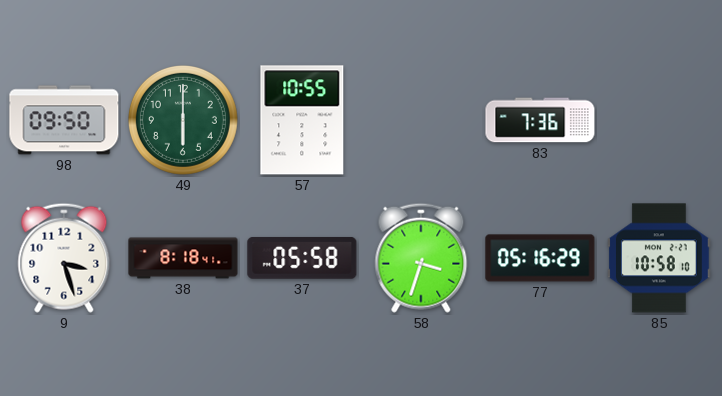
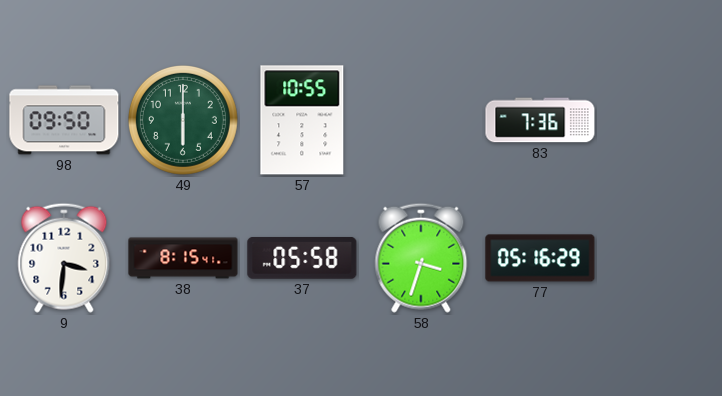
9: 3:27 -> 3:31 (64, 258)
38: 8:18 -> 8:15 (183, 258)
85: 10:58 -> none (659, 258)
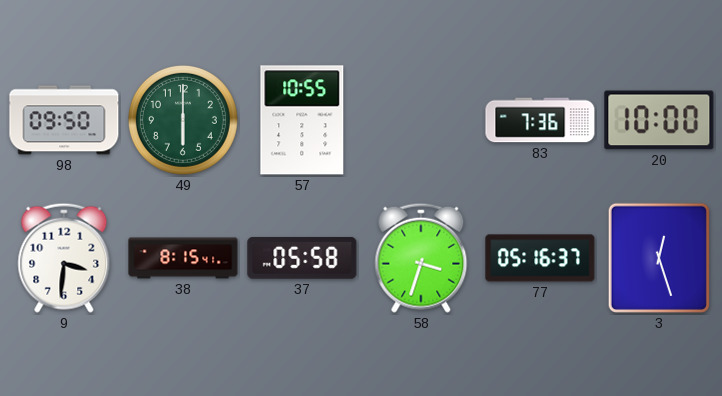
20: none -> 10:00 (659, 120)
77: 05:16:29 -> 05:16:37 (540, 258)
3: none -> 12:27 (659, 258)
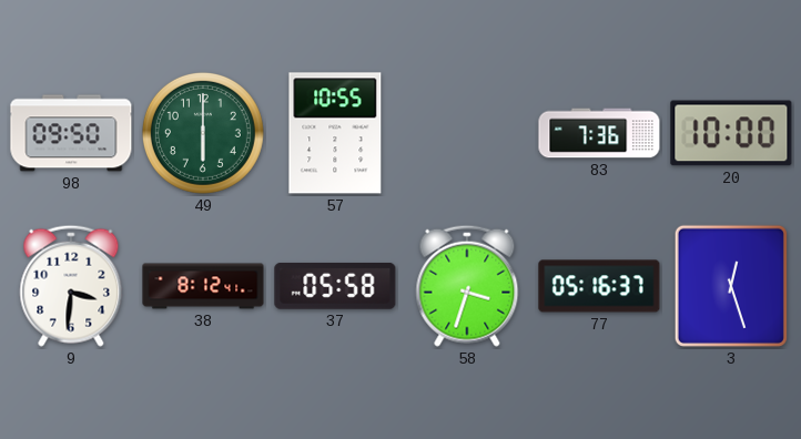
38: 8:15 -> 8:12 (203, 286)
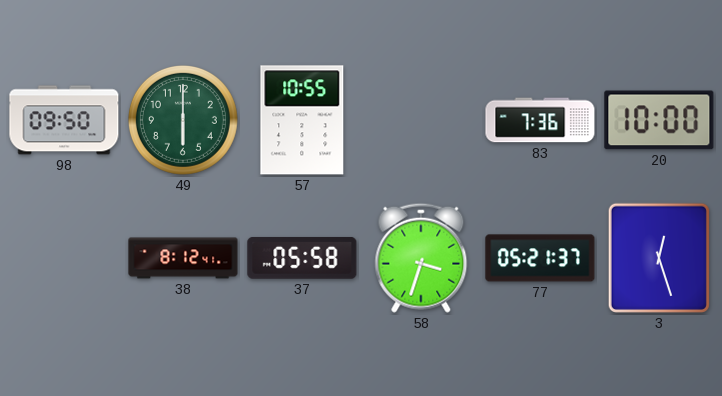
9: 3:31 -> none (71, 286)
77: 05:16 -> 05:21 (540, 258)
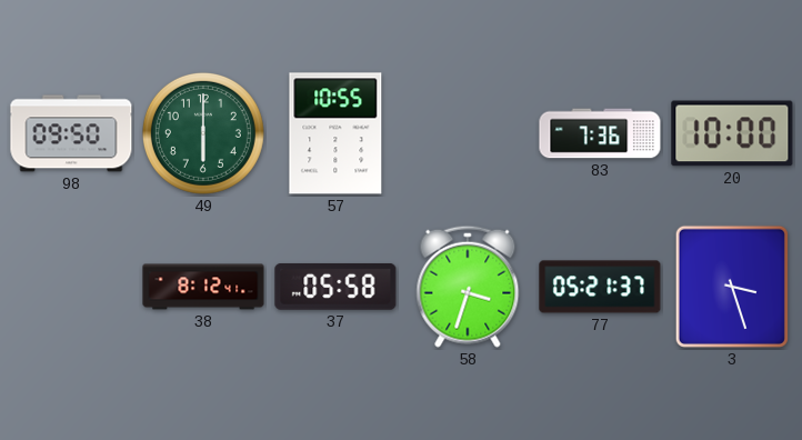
3: 12:27 -> 3:27 (732, 287)
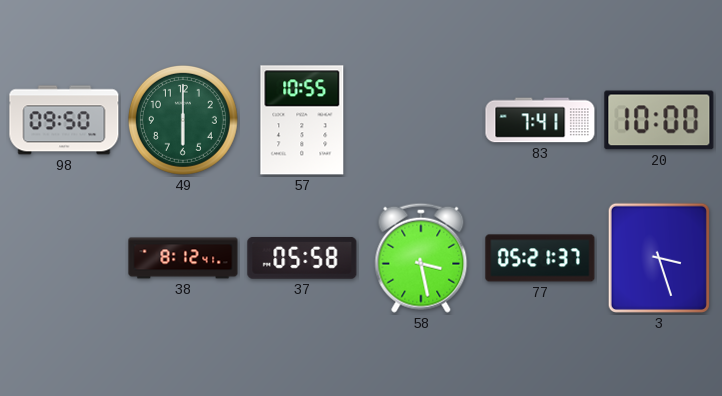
83: 7:36 -> 7:41 (540, 120)
58: 3:33 -> 3:28 (421, 258)
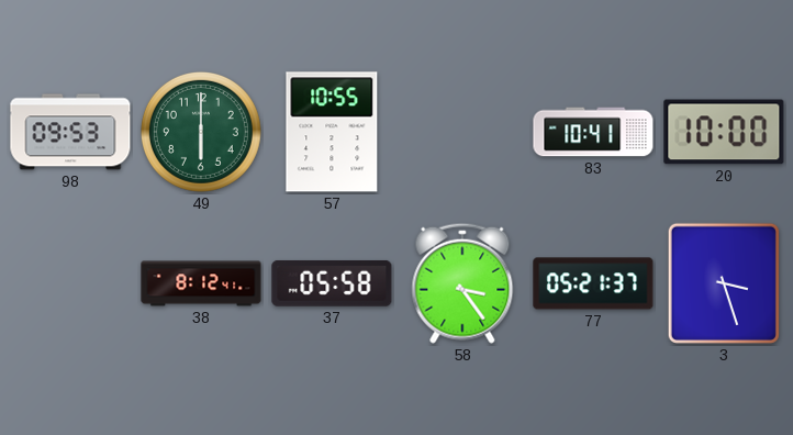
98: 09:50 -> 09:53 (70, 132)
83: 7:41 -> 10:41 (593, 132)
58: 3:28 -> 3:24 (462, 283)
